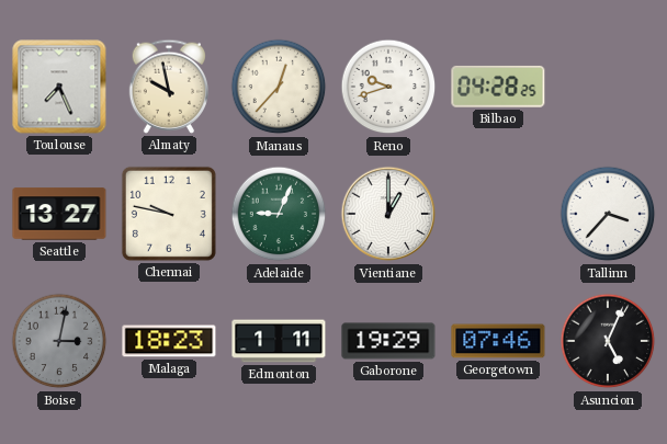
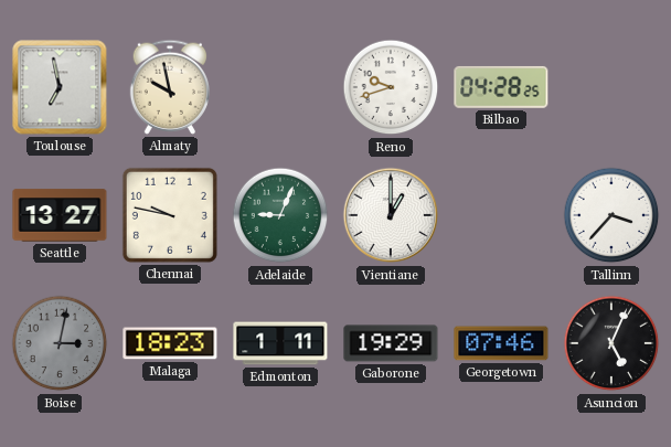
Toulouse: 7:26 -> 6:58 (60, 87)
Manaus: 12:37 -> none (279, 87)
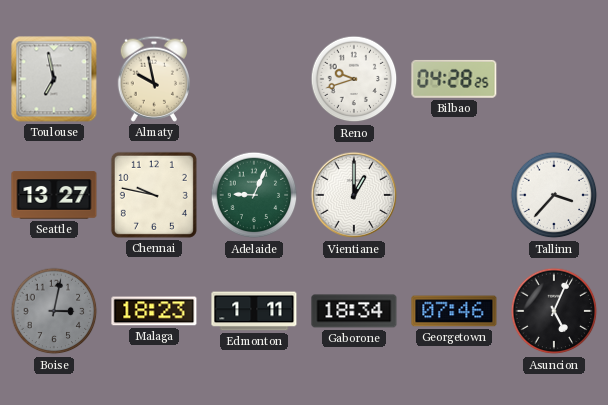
Gaborone: 19:29 -> 18:34 (354, 311)
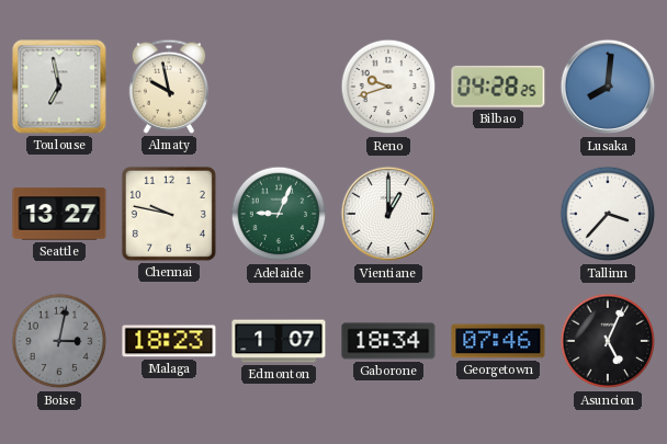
Lusaka: none -> 8:01 (608, 87)
Edmonton: 1:11 -> 1:07 (279, 341)
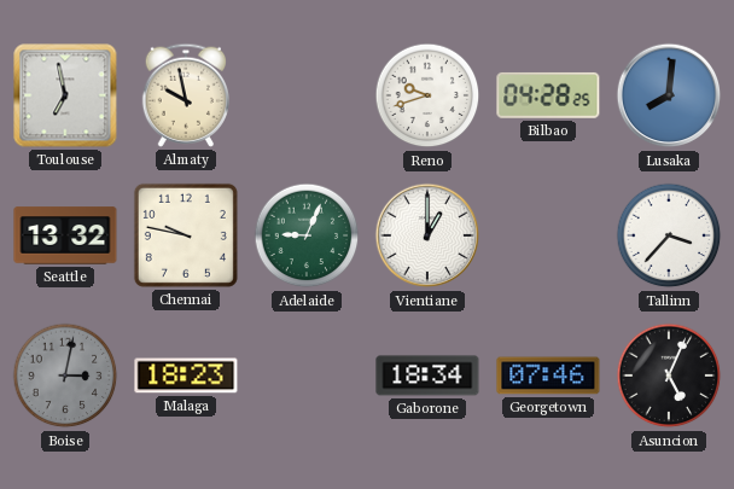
Seattle: 13:27 -> 13:32 (65, 235)
Edmonton: 1:07 -> none (279, 341)
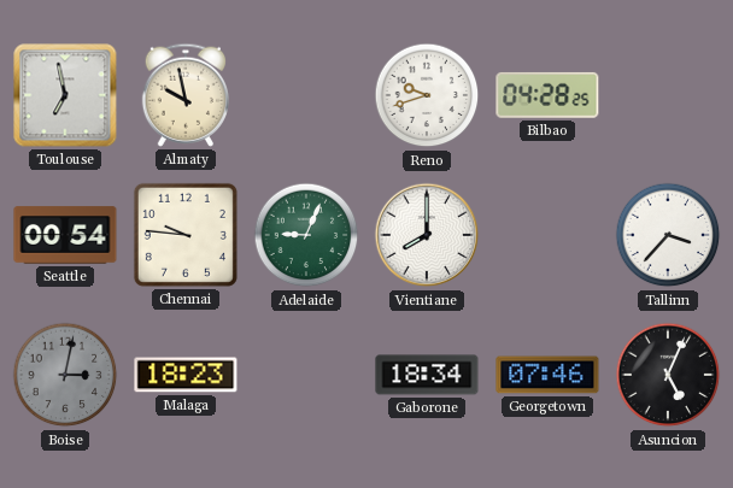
Lusaka: 8:01 -> none (669, 95)
Seattle: 13:32 -> 00:54 (65, 235)
Chennai: 9:47 -> 9:46 (186, 235)
Vientiane: 1:00 -> 8:00 (427, 235)
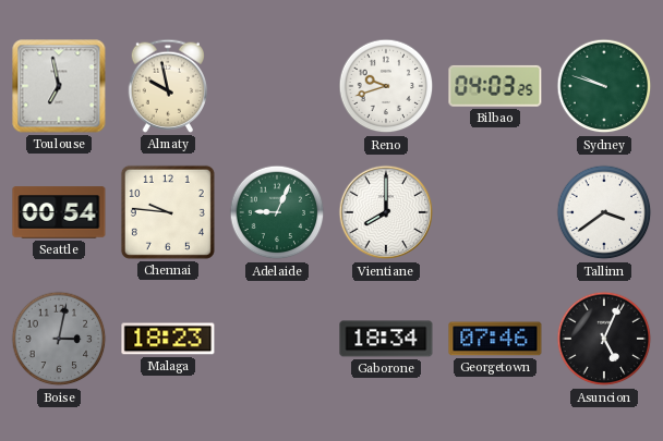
Bilbao: 04:28 -> 04:03 (495, 86)
Sydney: none -> 9:48 (604, 86)
Tallinn: 3:37 -> 3:39 (604, 212)
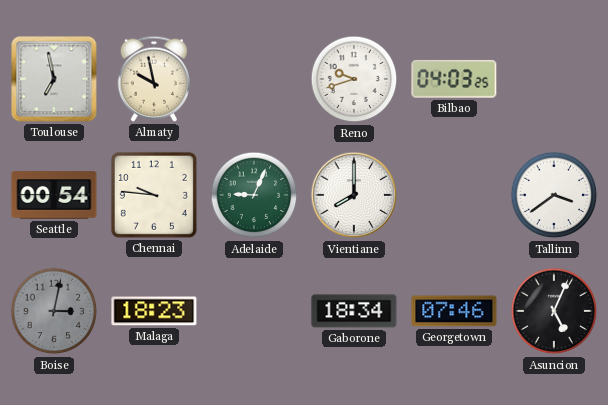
Sydney: 9:48 -> none (604, 86)
